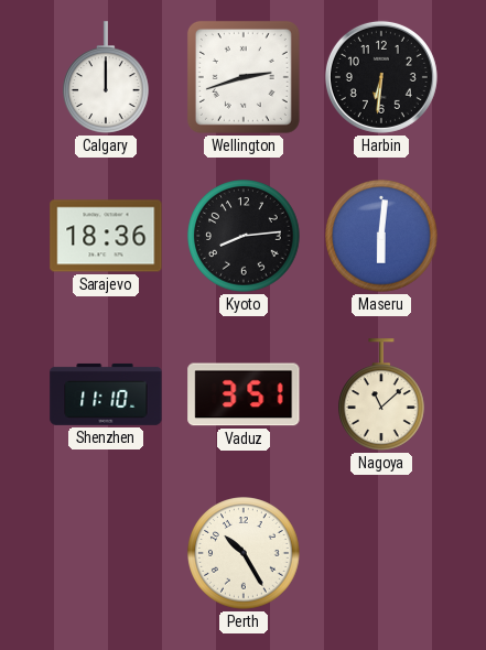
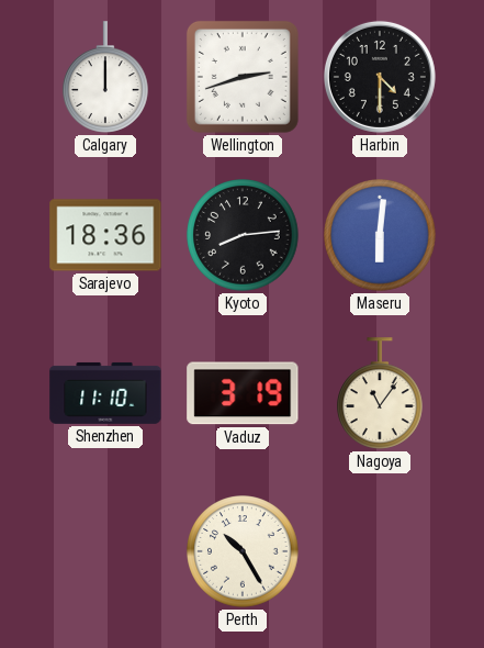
Harbin: 6:31 -> 4:30 (380, 77)
Vaduz: 3:51 -> 3:19 (243, 393)
Nagoya: 11:08 -> 11:06 (381, 393)
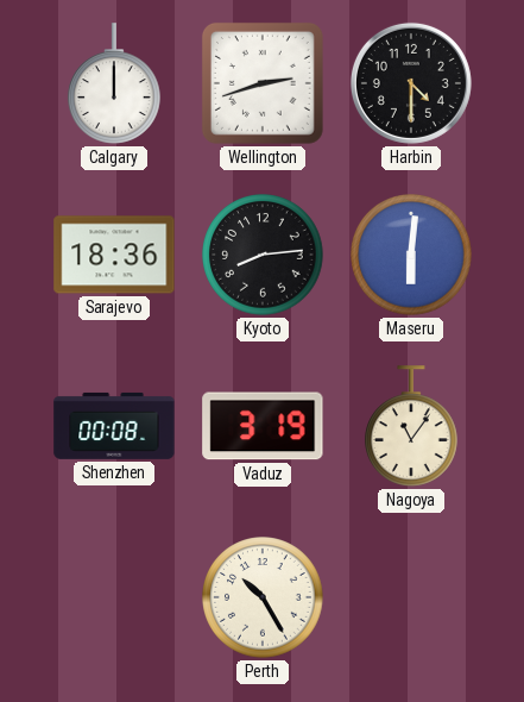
Shenzhen: 11:10 -> 00:08 (114, 426)
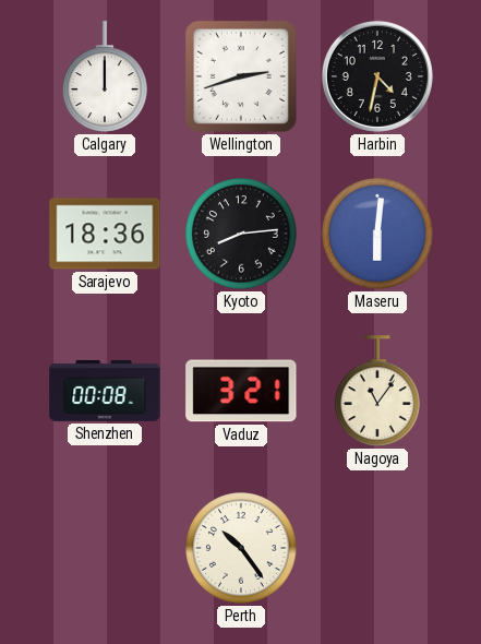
Harbin: 4:30 -> 4:32 (377, 76)
Vaduz: 3:19 -> 3:21 (241, 391)
Perth: 10:25 -> 10:24 (241, 548)
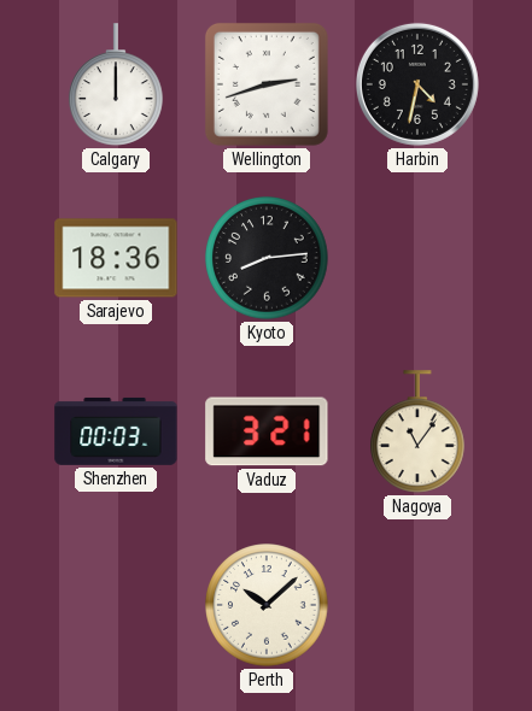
Maseru: 6:01 -> none (377, 234)
Shenzhen: 00:08 -> 00:03 (116, 431)
Perth: 10:24 -> 10:08 (267, 605)
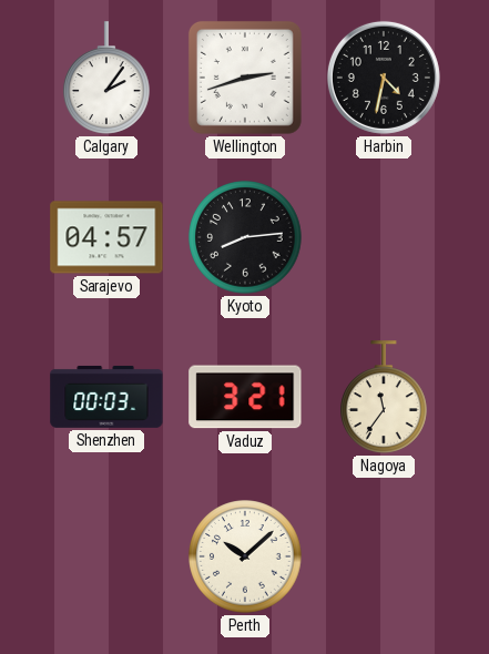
Calgary: 12:00 -> 2:06 (108, 78)
Sarajevo: 18:36 -> 04:57 (106, 237)
Nagoya: 11:06 -> 11:36 (385, 397)
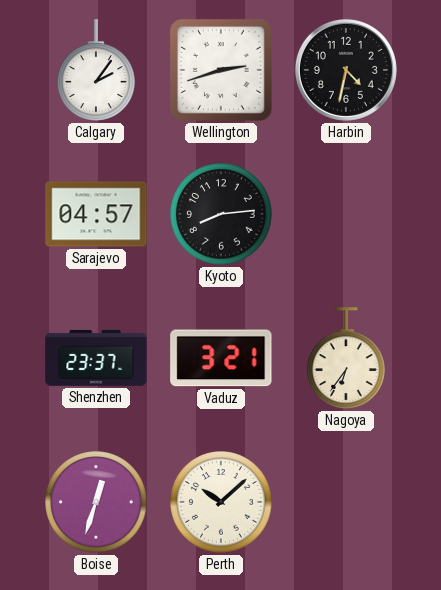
Shenzhen: 00:03 -> 23:37 (96, 358)
Nagoya: 11:36 -> 6:36 (347, 358)
Boise: none -> 12:33 (96, 502)
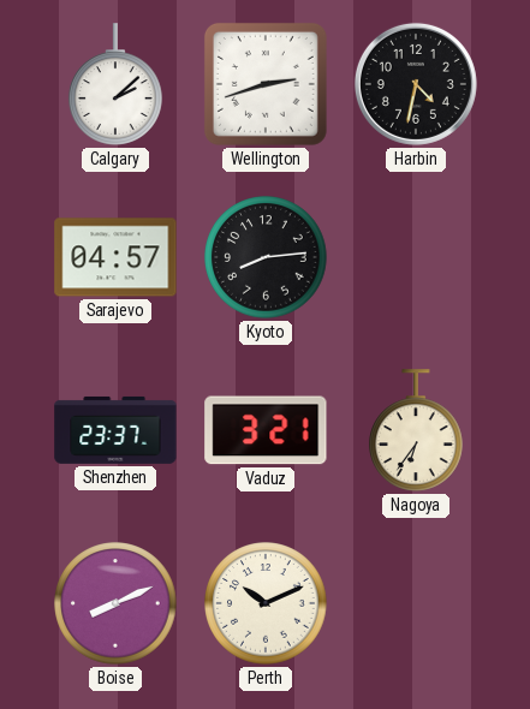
Calgary: 2:06 -> 2:08 (117, 84)
Boise: 12:33 -> 8:11 (115, 603)
Perth: 10:08 -> 10:11 (266, 603)
